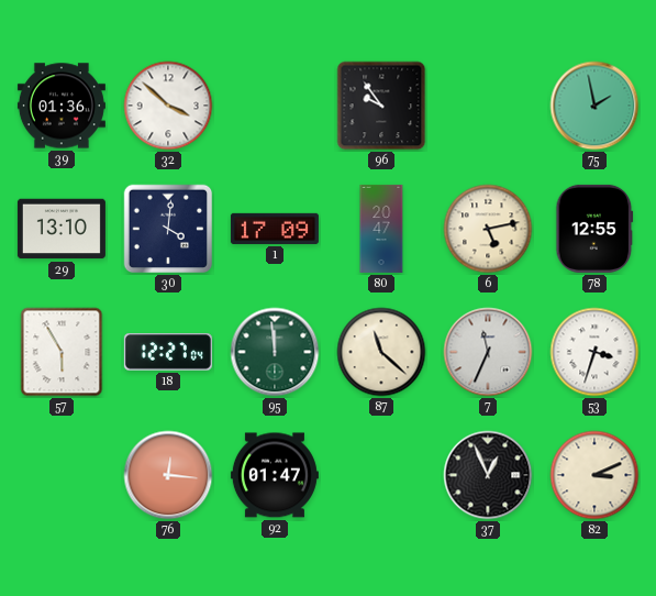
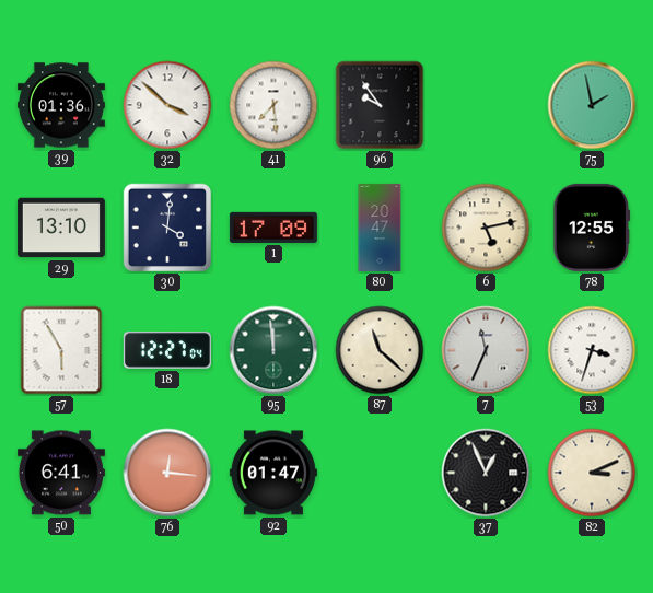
41: none -> 7:29 (273, 105)
50: none -> 6:41 (61, 473)
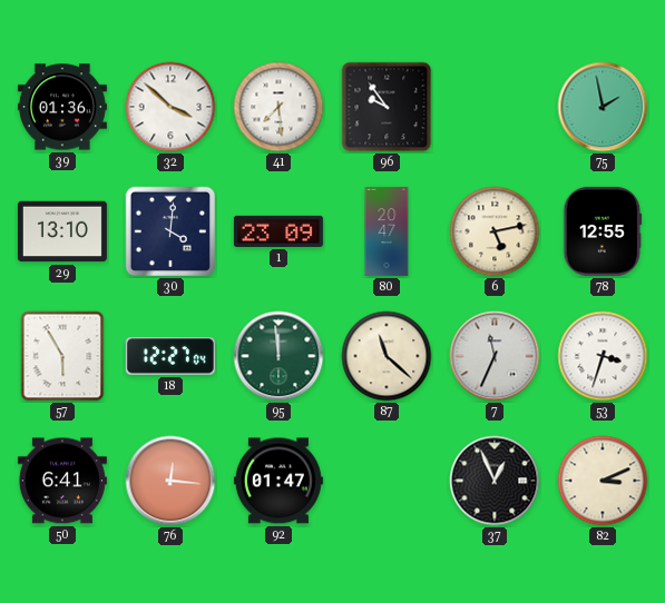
1: 17:09 -> 23:09 (278, 231)
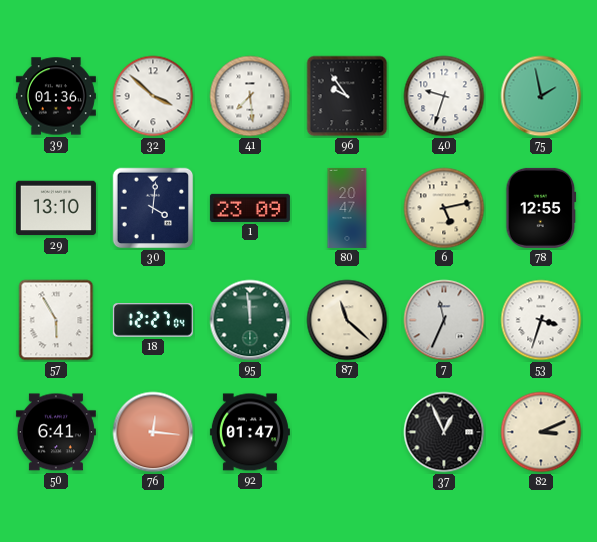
40: none -> 9:33 (444, 96)
